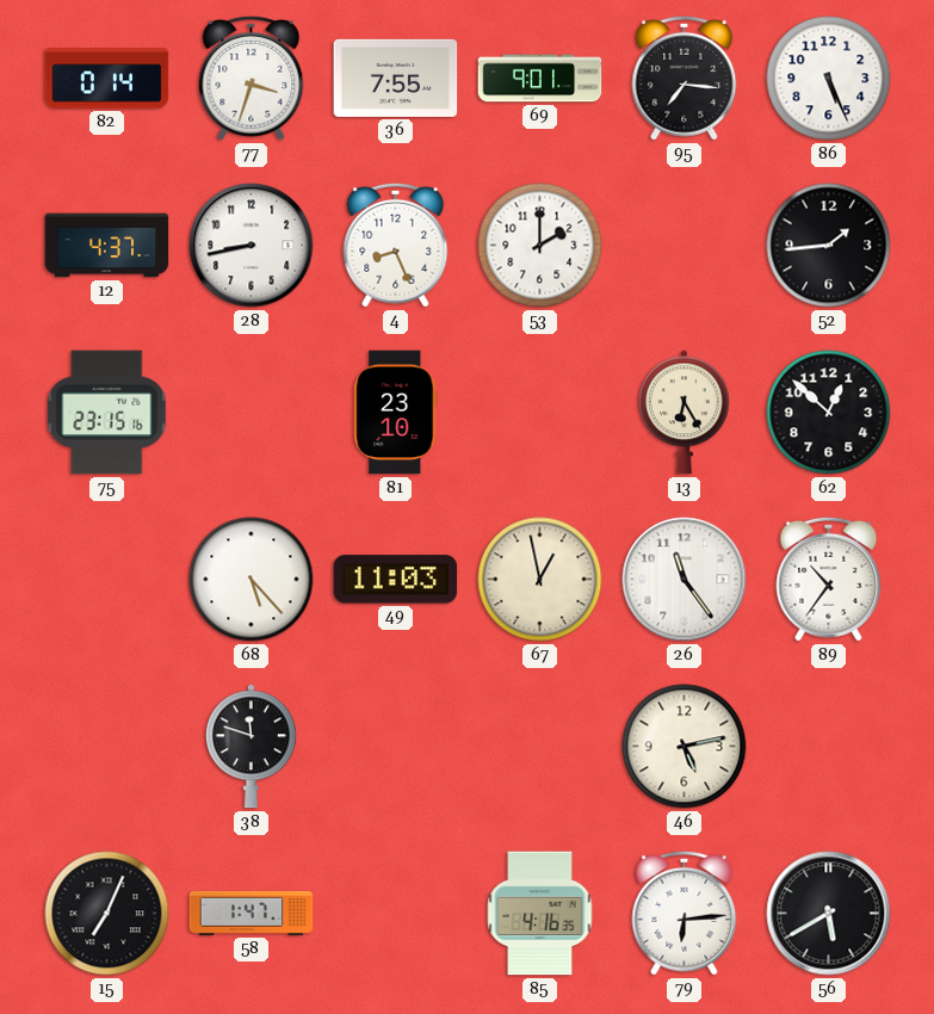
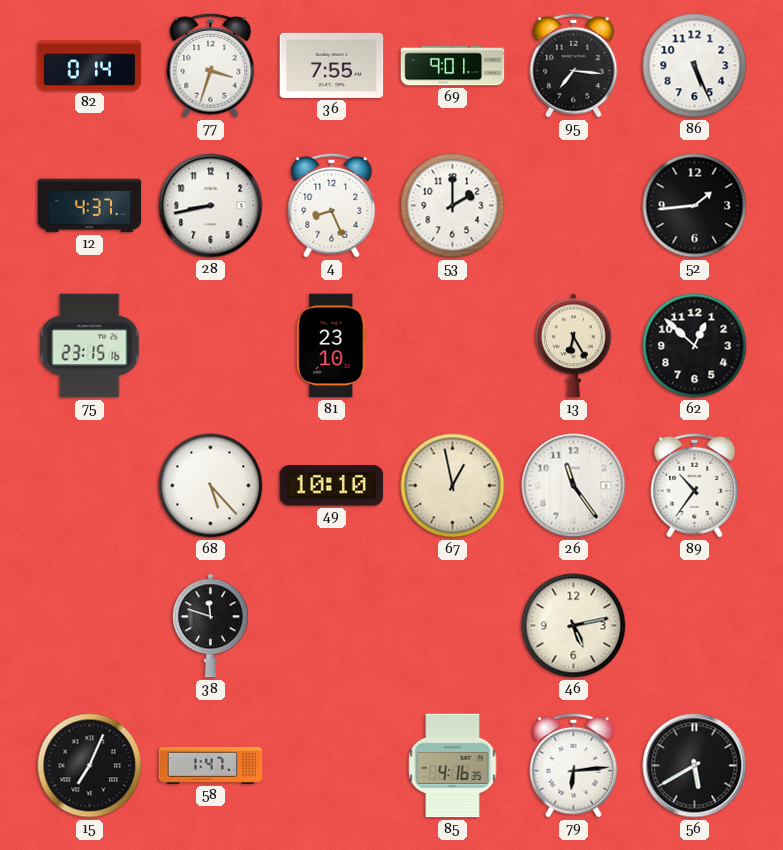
49: 11:03 -> 10:10 (332, 486)
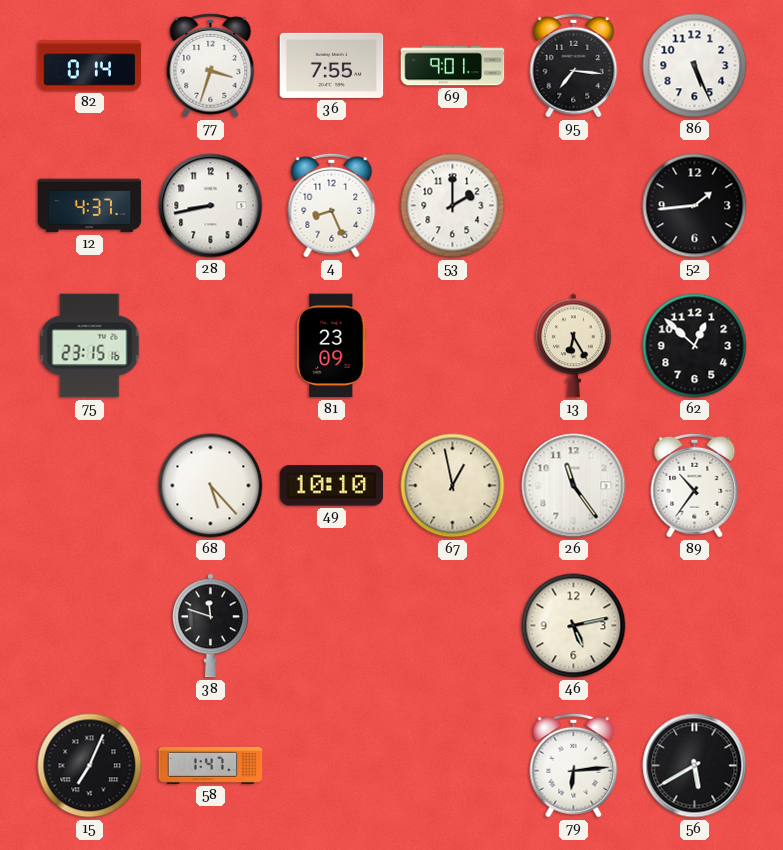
81: 23:10 -> 23:09 (332, 346)
85: 4:16 -> none (453, 766)
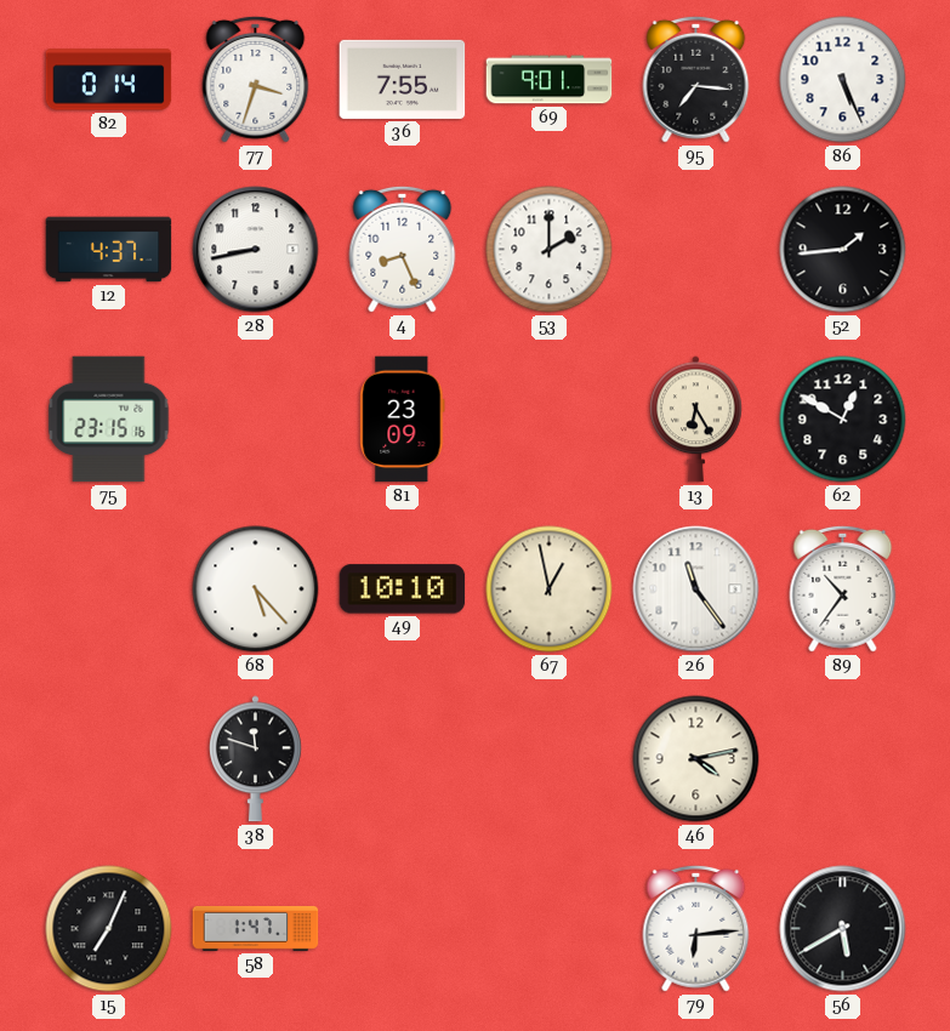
62: 12:52 -> 12:50 (843, 420)
46: 5:13 -> 4:13 (696, 759)
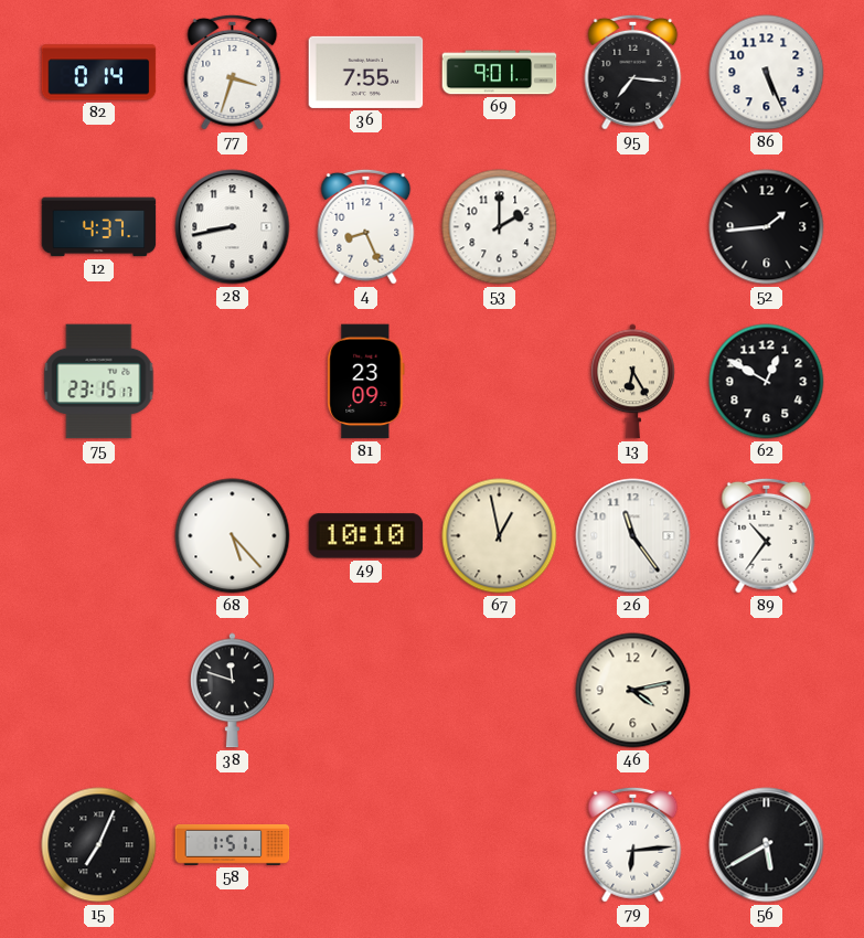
75: 23:15:16 -> 23:15:17 (99, 382)
58: 1:47 -> 1:51 (233, 844)
